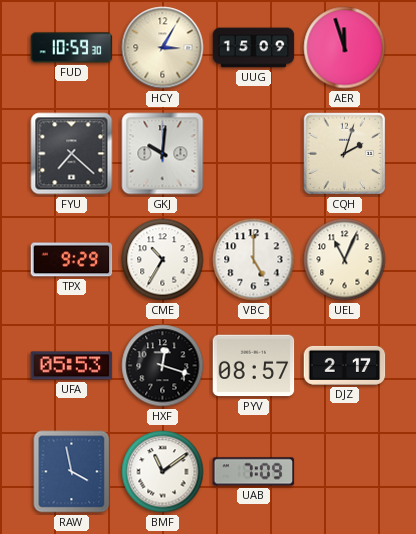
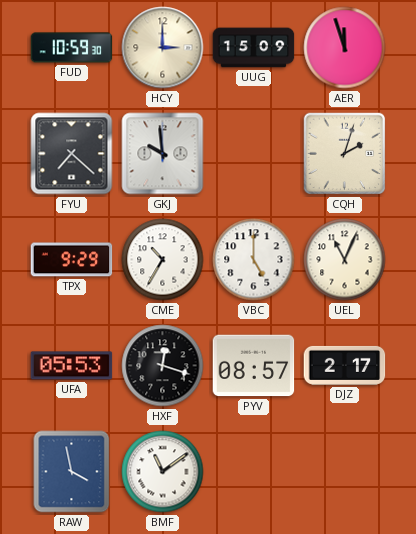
HCY: 3:05 -> 3:00 (163, 48)
GKJ: 10:01 -> 9:59 (163, 154)
UAB: 7:09 -> none (254, 472)
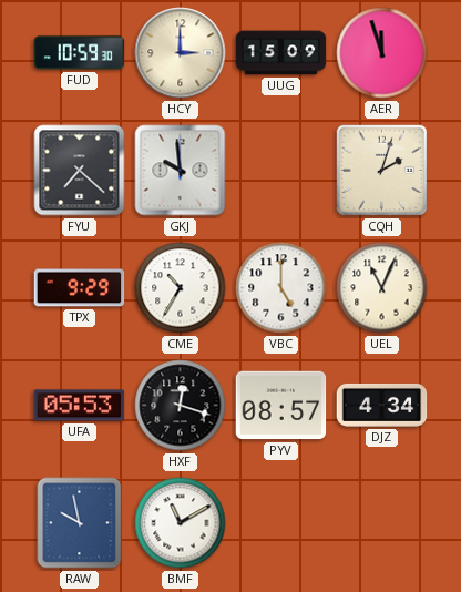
DJZ: 2:17 -> 4:34 (382, 405)
RAW: 3:58 -> 9:58 (80, 523)
BMF: 11:09 -> 11:10 (181, 523)
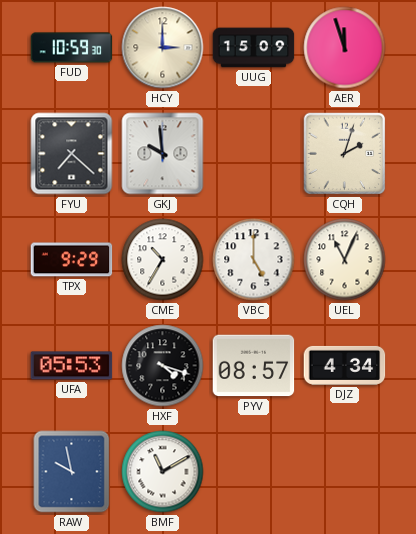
HXF: 12:18 -> 4:18 (163, 366)
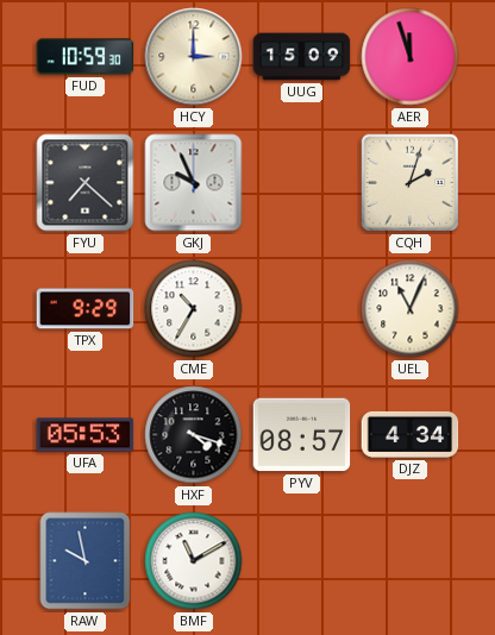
GKJ: 9:59 -> 9:56 (194, 183)
VBC: 5:00 -> none (254, 260)
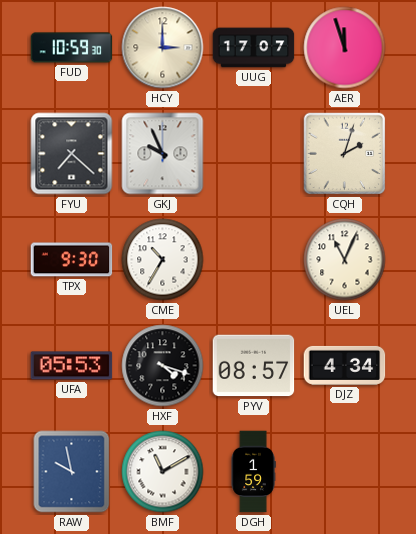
UUG: 15:09 -> 17:07 (254, 48)
TPX: 9:29 -> 9:30 (72, 260)
DGH: none -> 1:59 (253, 472)
